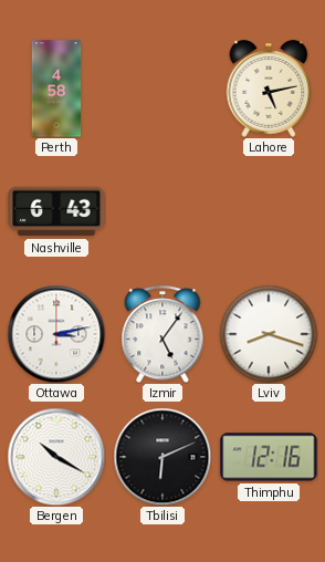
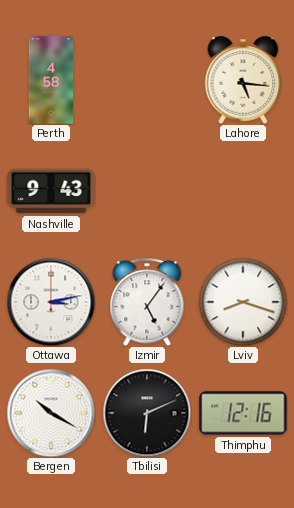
Lahore: 5:13 -> 5:16 (243, 80)
Nashville: 6:43 -> 9:43 (51, 191)
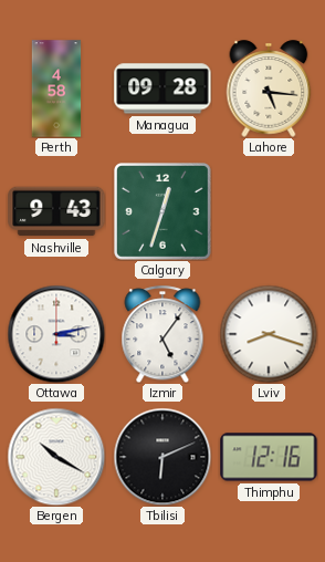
Managua: none -> 09:28 (162, 89)
Calgary: none -> 12:33 (164, 212)
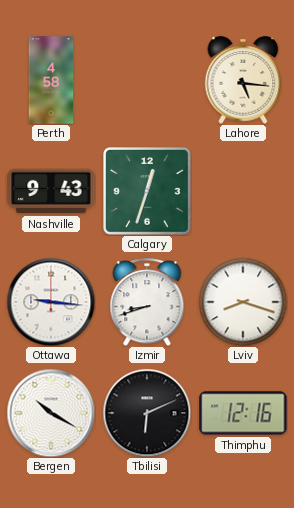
Managua: 09:28 -> none (162, 89)
Ottawa: 3:13 -> 9:16 (51, 302)
Izmir: 5:06 -> 8:42 (147, 302)
